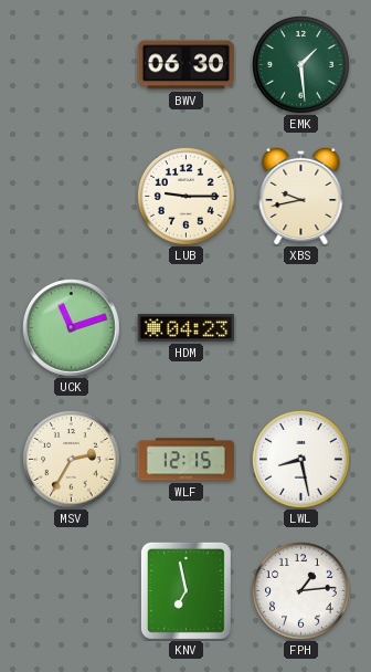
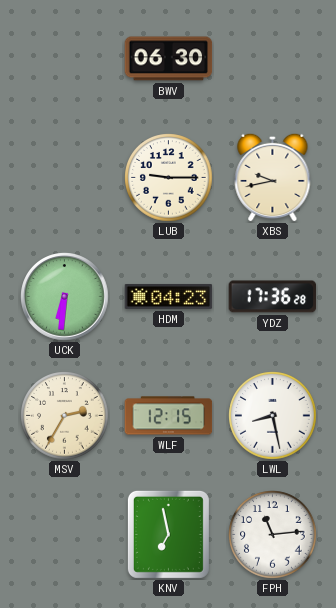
EMK: 1:29 -> none (301, 65)
UCK: 11:12 -> 6:31 (65, 297)
YDZ: none -> 17:36 (273, 297)
FPH: 1:14 -> 11:14 (273, 535)
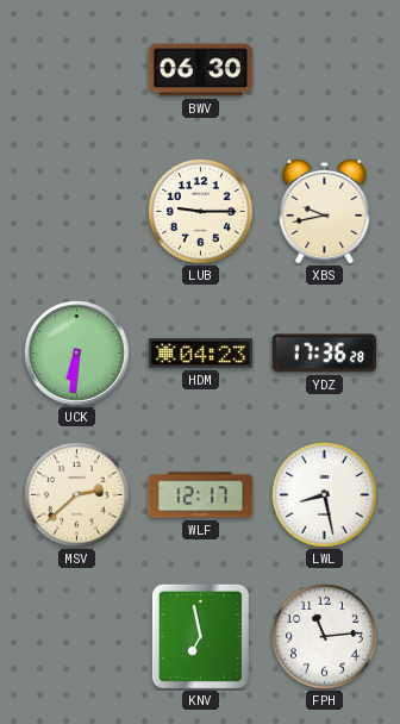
MSV: 2:35 -> 2:38 (77, 495)
WLF: 12:15 -> 12:17 (201, 495)
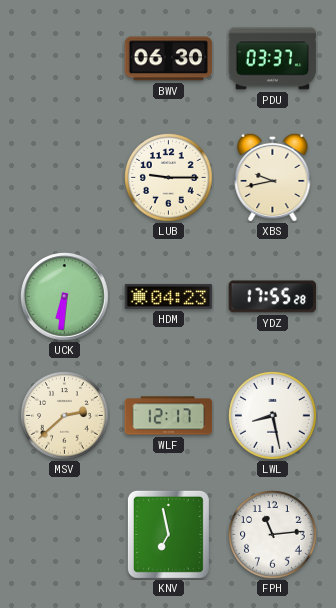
PDU: none -> 03:37 (273, 59)
YDZ: 17:36 -> 17:55 (273, 297)
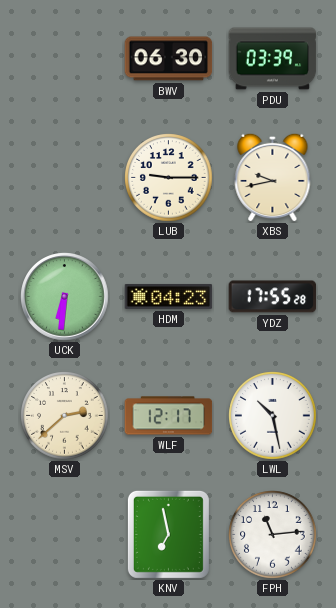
PDU: 03:37 -> 03:39 (273, 59)
LWL: 8:28 -> 10:28 (273, 416)
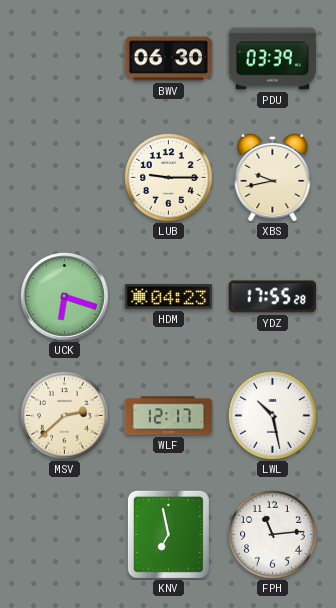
UCK: 6:31 -> 6:18 (65, 297)
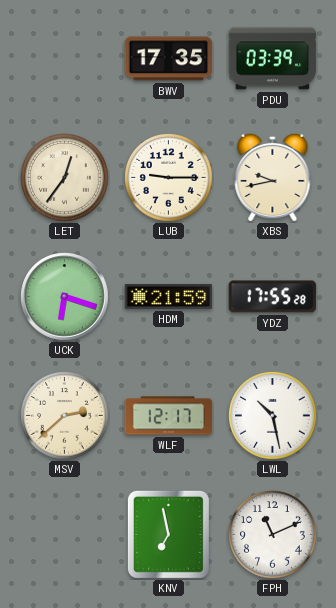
BWV: 06:30 -> 17:35 (169, 59)
LET: none -> 12:36 (65, 178)
HDM: 04:23 -> 21:59 (169, 296)
FPH: 11:14 -> 11:11 (273, 535)
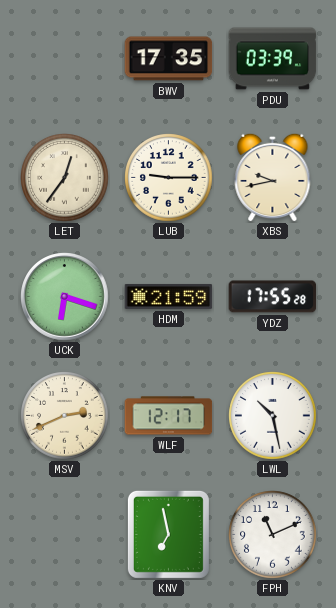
MSV: 2:38 -> 2:41 (65, 416)
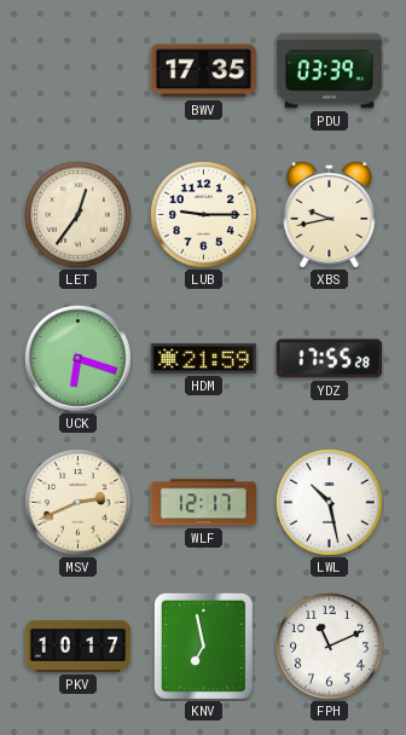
PKV: none -> 10:17 (79, 646)
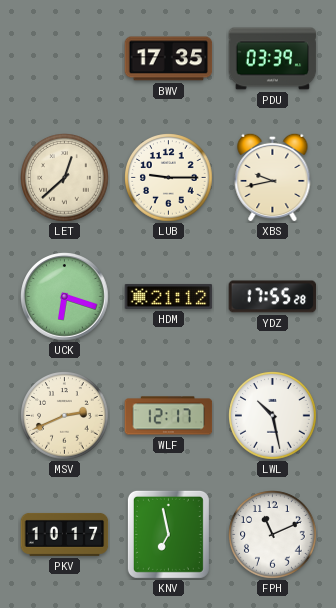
LET: 12:36 -> 12:38 (65, 178)
HDM: 21:59 -> 21:12 (169, 296)
